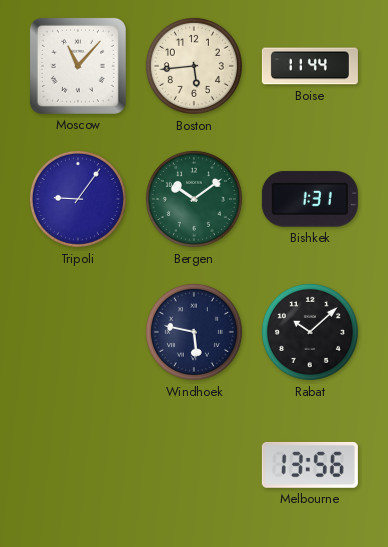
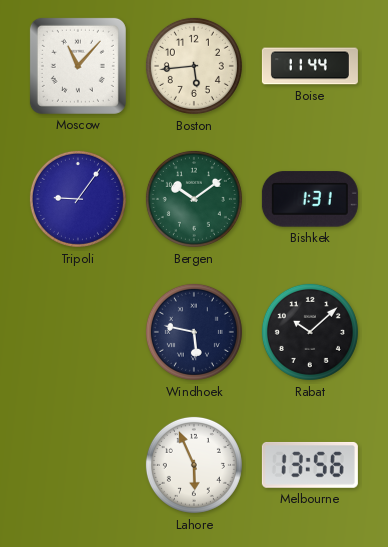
Lahore: none -> 5:56 (194, 465)
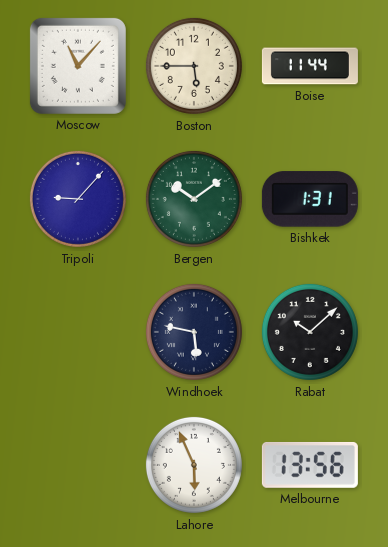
Boston: 5:44 -> 5:45 (194, 66)
Tripoli: 9:06 -> 9:07 (78, 199)
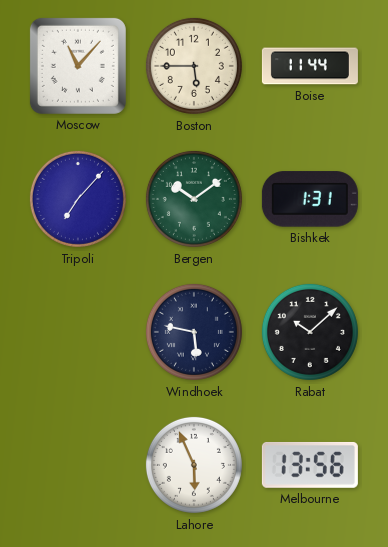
Tripoli: 9:07 -> 7:07 (78, 199)
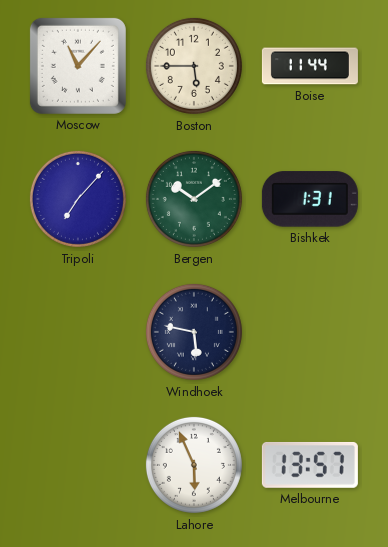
Rabat: 10:08 -> none (310, 332)
Melbourne: 13:56 -> 13:57 (310, 465)
